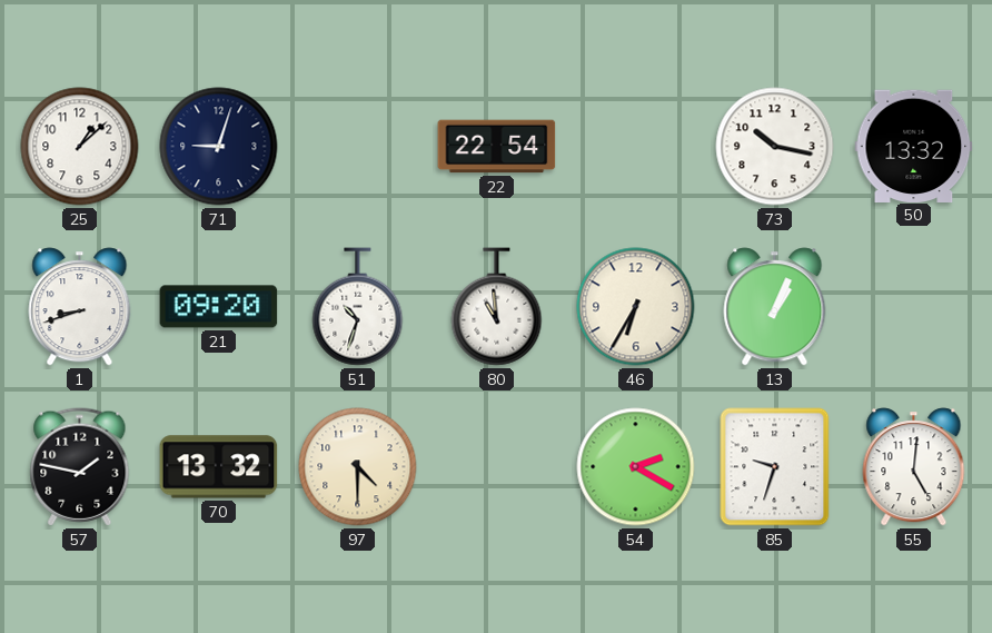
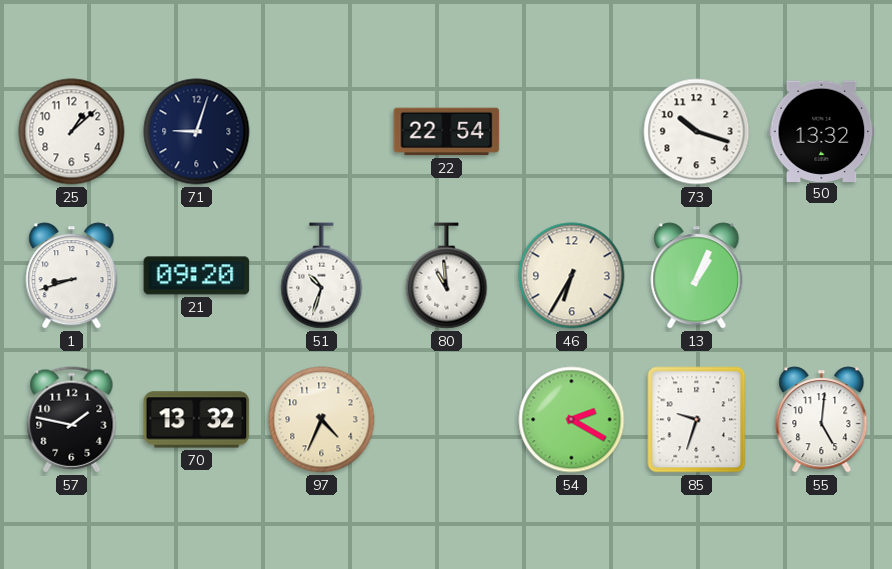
73: 10:17 -> 10:18 (697, 132)
97: 4:30 -> 4:34 (322, 420)
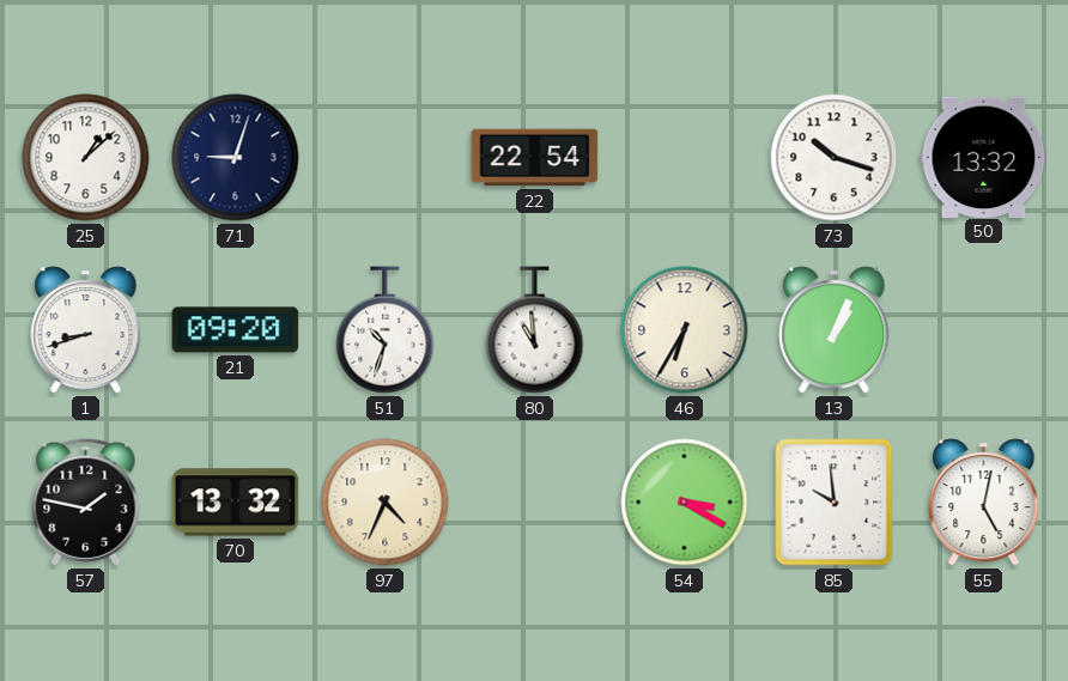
54: 2:20 -> 3:20 (685, 503)
85: 9:33 -> 9:59 (835, 503)
55: 5:01 -> 5:02 (984, 503)
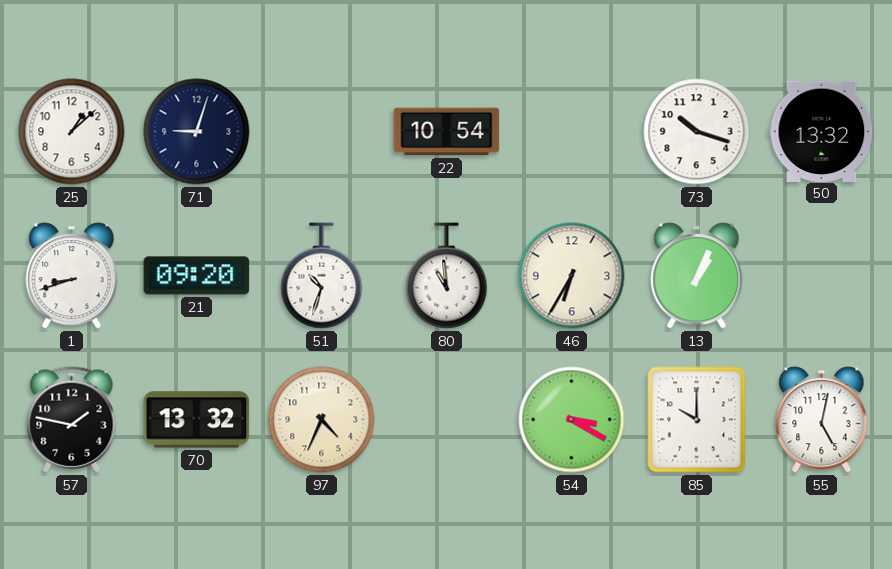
22: 22:54 -> 10:54 (447, 132)
85: 9:59 -> 10:00 (697, 420)
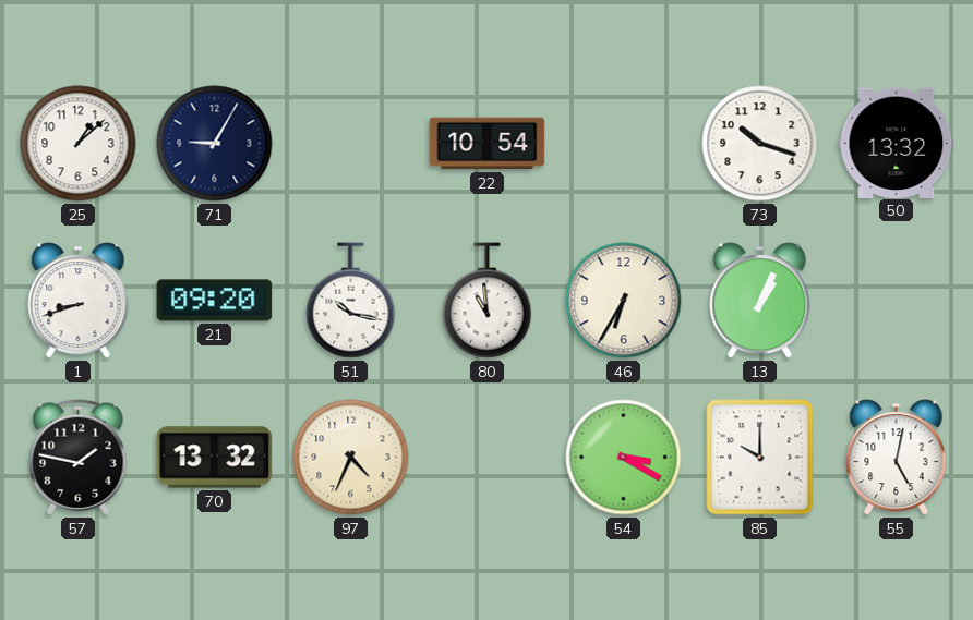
71: 9:03 -> 9:05 (215, 144)
51: 10:33 -> 10:17 (351, 301)
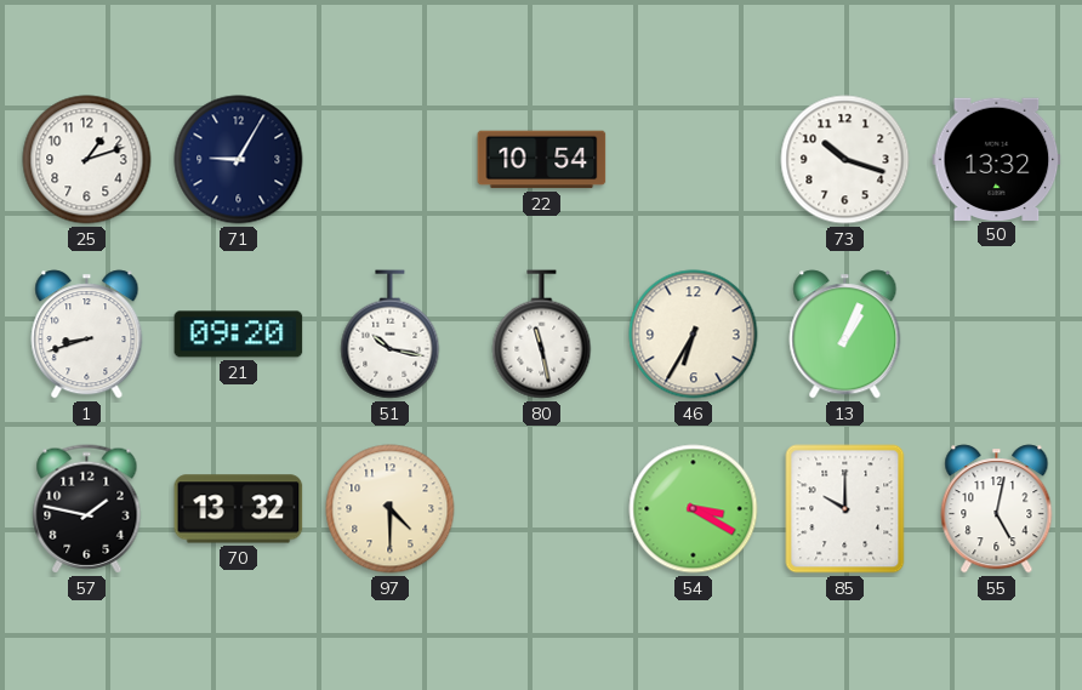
25: 1:08 -> 1:12 (87, 160)
80: 10:59 -> 11:28 (542, 335)
97: 4:34 -> 4:30 (391, 509)
